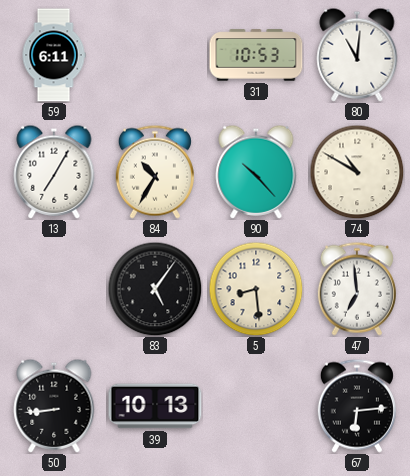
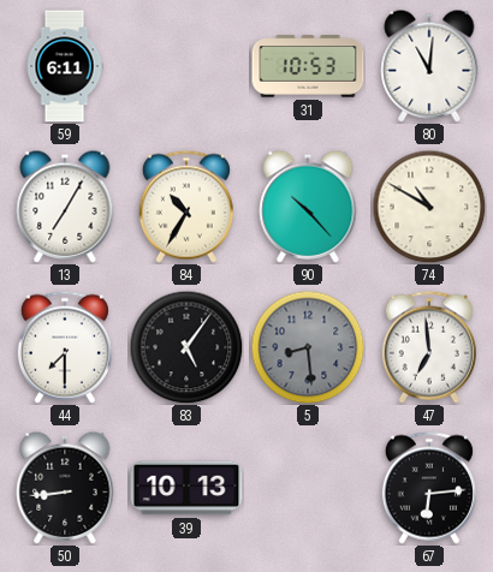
44: none -> 7:30 (65, 347)
5 dial: cream -> grey (308, 347)
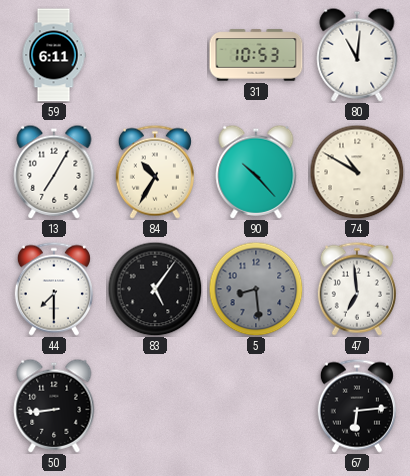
39: 10:13 -> none (186, 488)
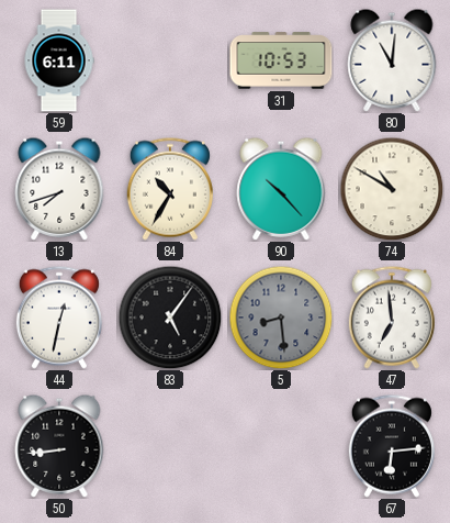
13: 7:05 -> 7:42 (59, 189)
44: 7:30 -> 12:32 (59, 318)
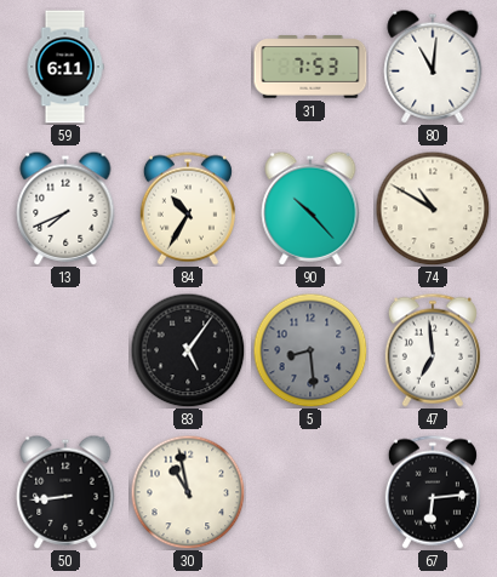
31: 10:53 -> 7:53 (310, 67)
13: 7:42 -> 7:41 (65, 208)
44: 12:32 -> none (59, 318)
30: none -> 10:58 (188, 492)
